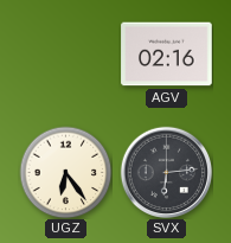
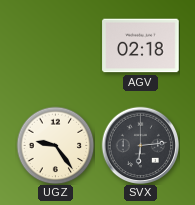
AGV: 02:16 -> 02:18 (141, 46)
UGZ: 6:24 -> 9:24 (55, 145)
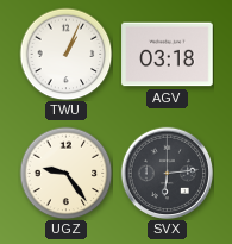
TWU: none -> 1:04 (65, 54)
AGV: 02:18 -> 03:18 (168, 55)
